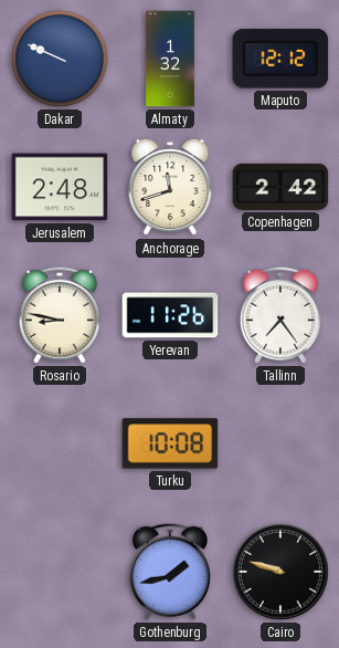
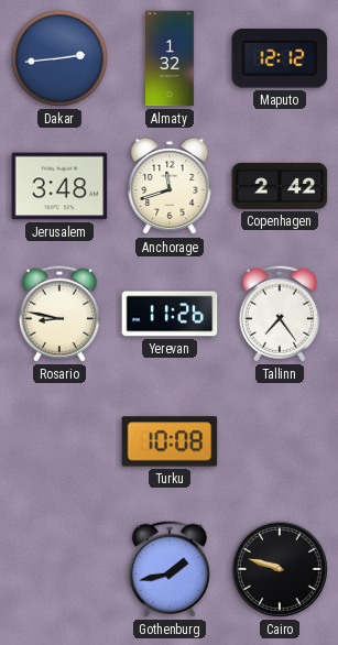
Dakar: 9:49 -> 2:44 (59, 58)
Jerusalem: 2:48 -> 3:48 (59, 186)
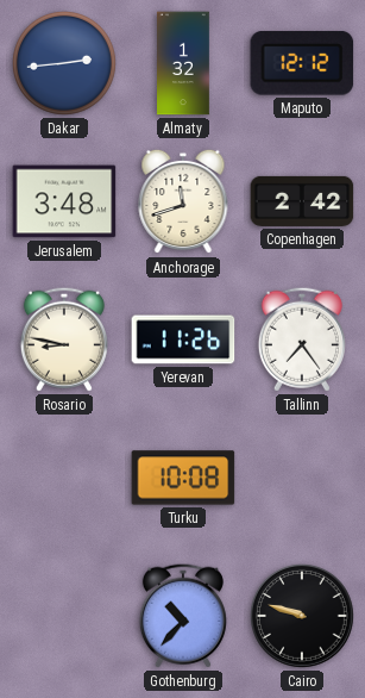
Gothenburg: 1:43 -> 10:37 (183, 616)
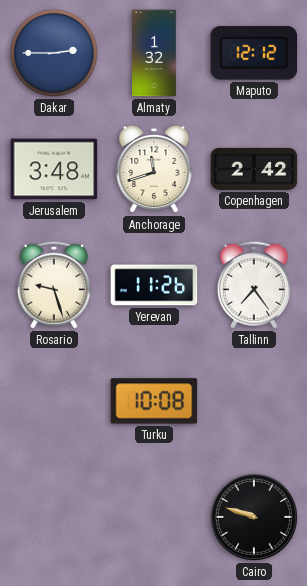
Dakar: 2:44 -> 2:45 (54, 53)
Rosario: 8:47 -> 9:27 (54, 285)
Gothenburg: 10:37 -> none (183, 616)
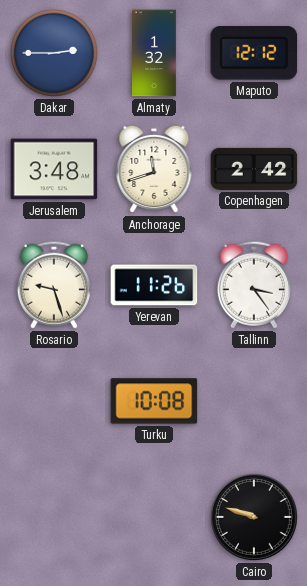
Tallinn: 7:24 -> 3:24 (254, 285)
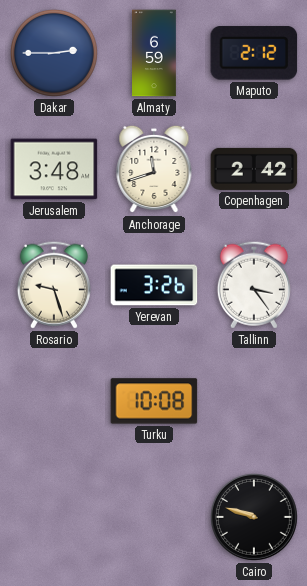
Almaty: 1:32 -> 6:59 (154, 53)
Maputo: 12:12 -> 2:12 (254, 53)
Yerevan: 11:26 -> 3:26 (154, 285)
